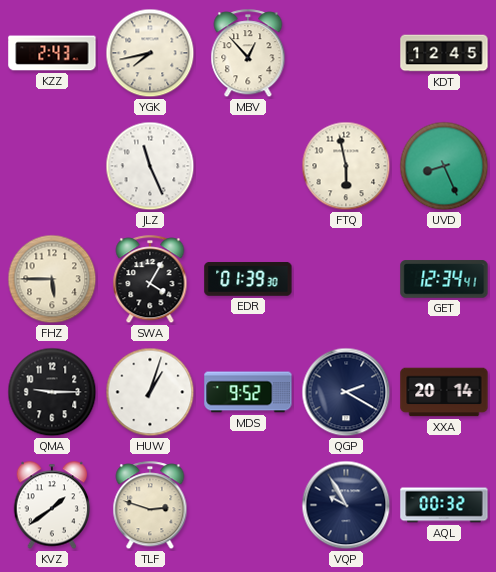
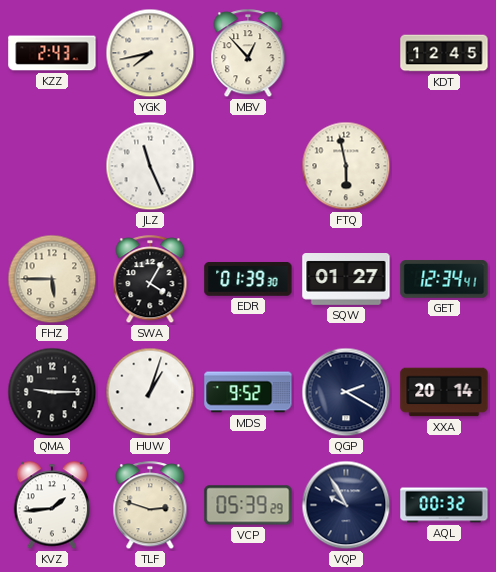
UVD: 8:26 -> none (444, 166)
SQW: none -> 01:27 (346, 280)
KVZ: 1:39 -> 1:44 (52, 505)
VCP: none -> 05:39 (248, 505)
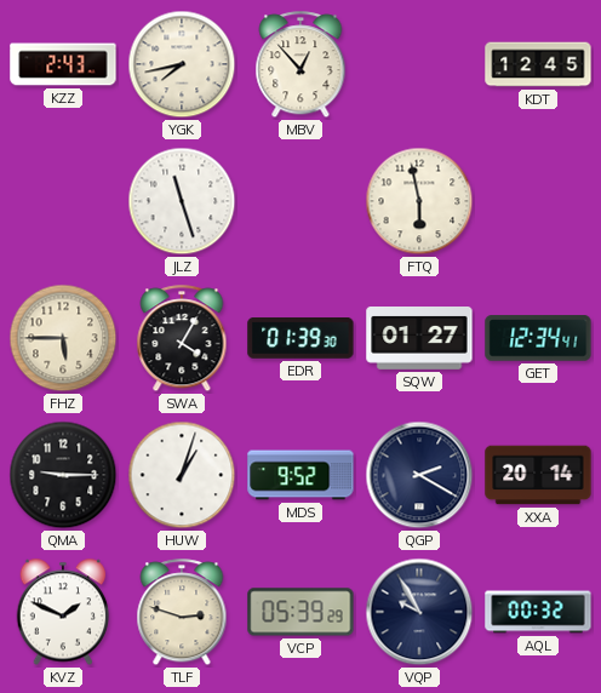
JLZ: 11:26 -> 11:27 (182, 201)
KVZ: 1:44 -> 1:49 (63, 612)
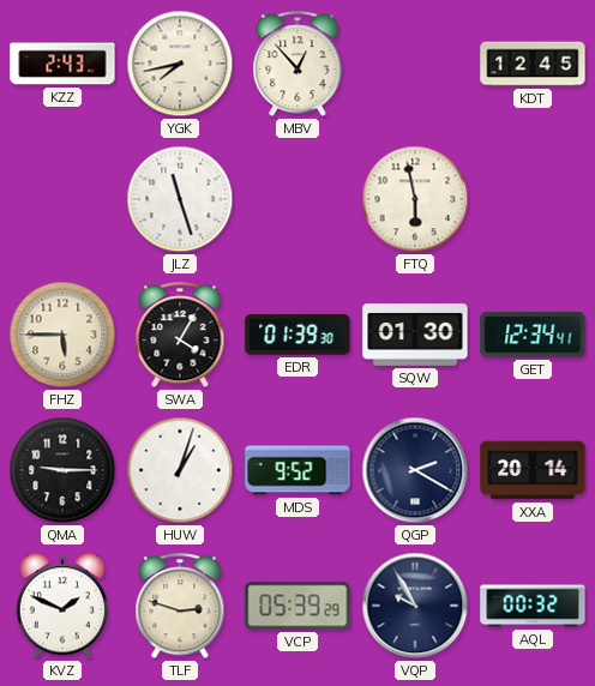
SQW: 01:27 -> 01:30 (415, 336)
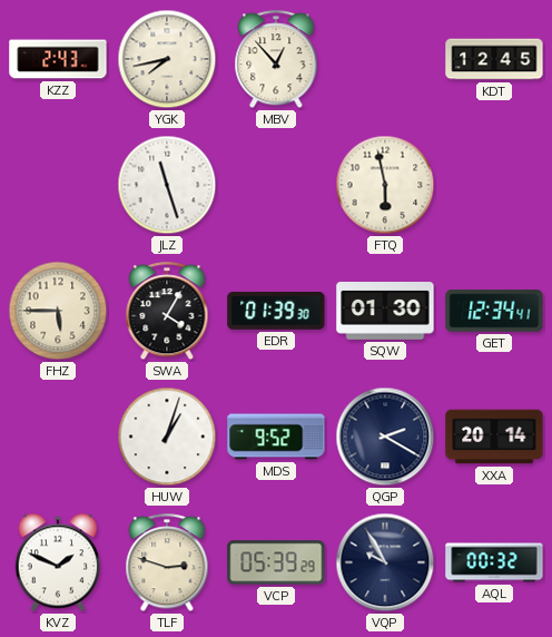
QMA: 9:15 -> none (62, 470)
